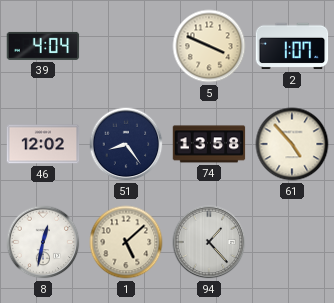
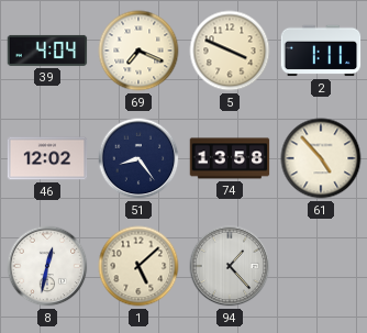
69: none -> 7:19 (138, 51)
2: 1:07 -> 1:11 (321, 51)
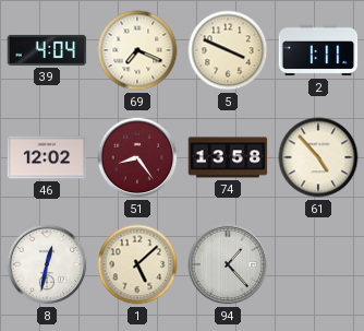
51 dial: navy -> burgundy (137, 157)
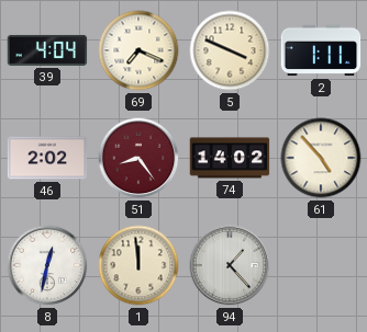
46: 12:02 -> 2:02 (47, 158)
74: 13:58 -> 14:02 (230, 158)
1: 5:08 -> 11:59 (138, 265)
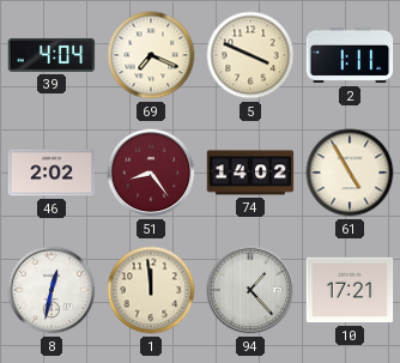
61: 4:53 -> 4:55 (350, 173)
10: none -> 17:21 (350, 290)
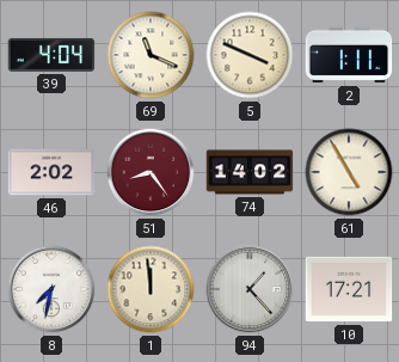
69: 7:19 -> 11:19 (151, 55)
8: 12:32 -> 7:32 (51, 289)
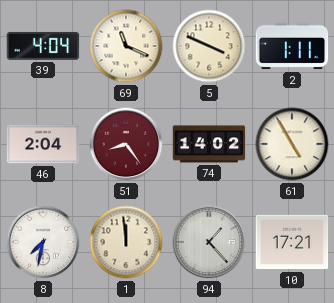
46: 2:02 -> 2:04 (43, 144)
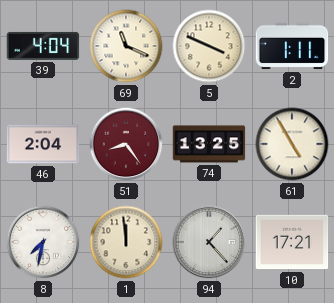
74: 14:02 -> 13:25 (209, 144)
